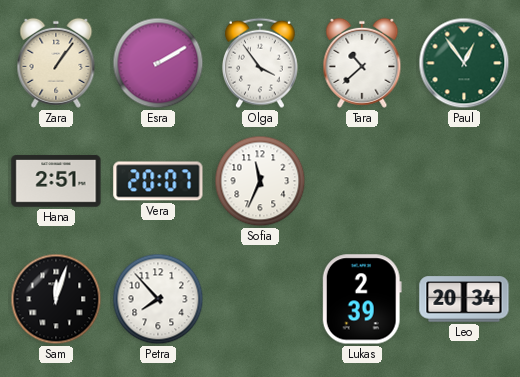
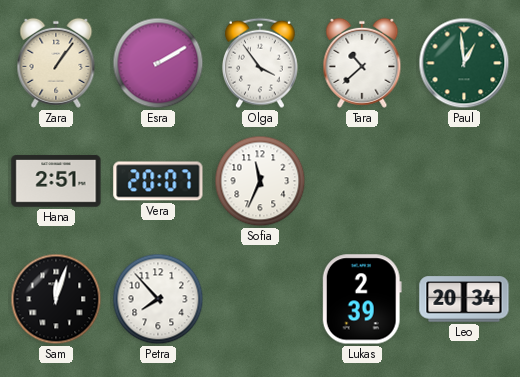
Paul: 12:54 -> 12:59 (464, 63)
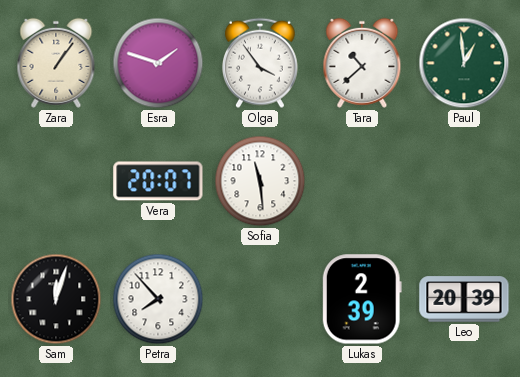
Esra: 2:10 -> 1:48 (158, 63)
Hana: 2:51 -> none (56, 181)
Sofia: 11:34 -> 11:29 (260, 181)
Leo: 20:34 -> 20:39 (464, 299)
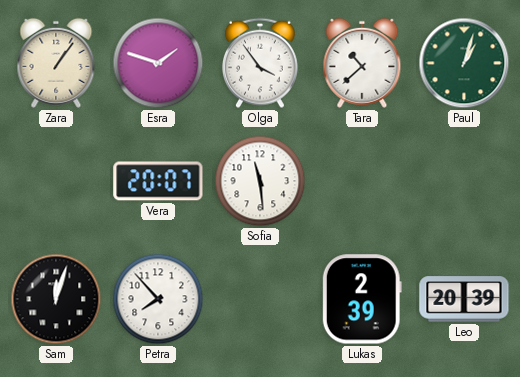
Paul: 12:59 -> 1:03 (464, 63)
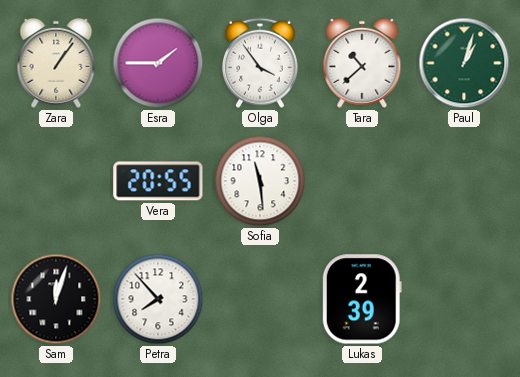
Esra: 1:48 -> 1:45 (158, 63)
Vera: 20:07 -> 20:55 (158, 181)
Leo: 20:39 -> none (464, 299)
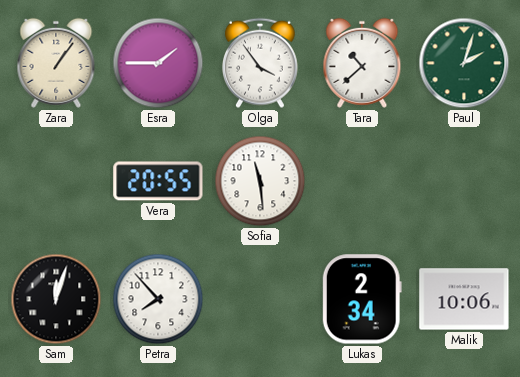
Paul: 1:03 -> 2:03 (464, 63)
Lukas: 2:39 -> 2:34 (362, 299)
Malik: none -> 10:06 (464, 299)
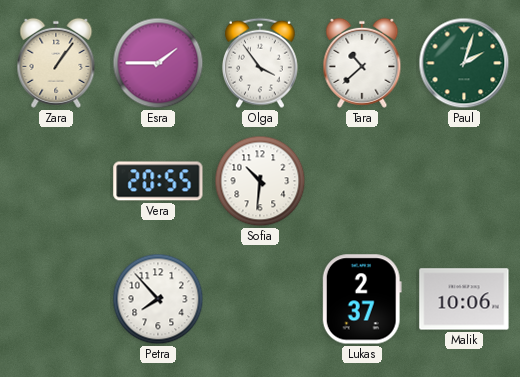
Sofia: 11:29 -> 10:31 (260, 181)
Sam: 12:03 -> none (56, 299)
Lukas: 2:34 -> 2:37 (362, 299)
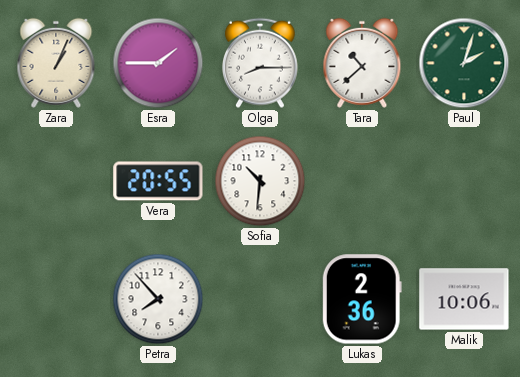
Zara: 1:06 -> 1:04 (56, 63)
Olga: 3:54 -> 8:15 (260, 63)
Lukas: 2:37 -> 2:36 (362, 299)
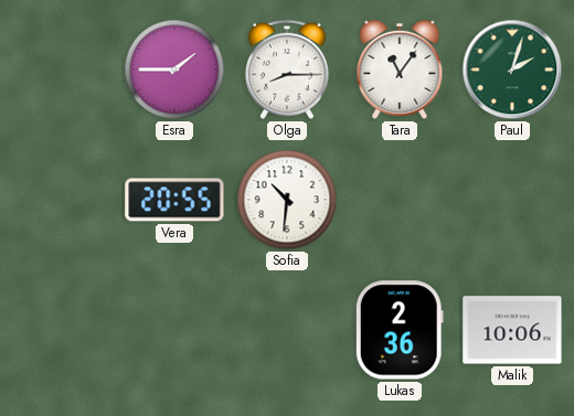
Zara: 1:04 -> none (56, 63)
Tara: 10:38 -> 11:06 (400, 70)
Petra: 7:53 -> none (158, 299)
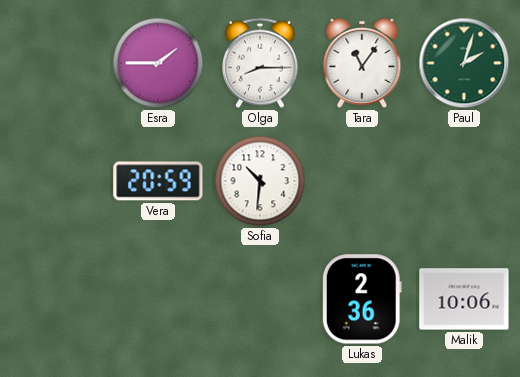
Vera: 20:55 -> 20:59 (158, 181)
